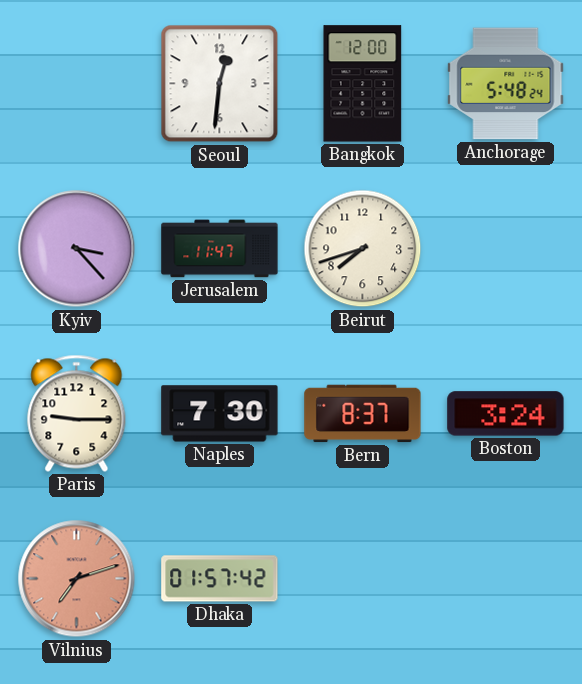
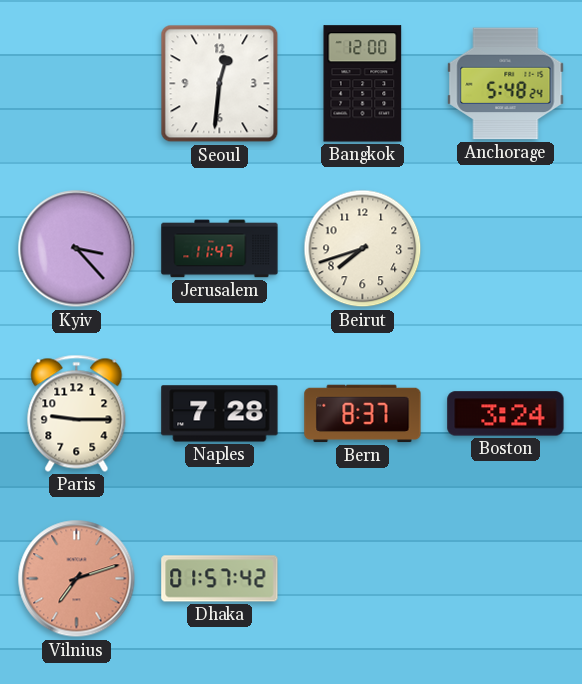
Naples: 7:30 -> 7:28 (220, 414)
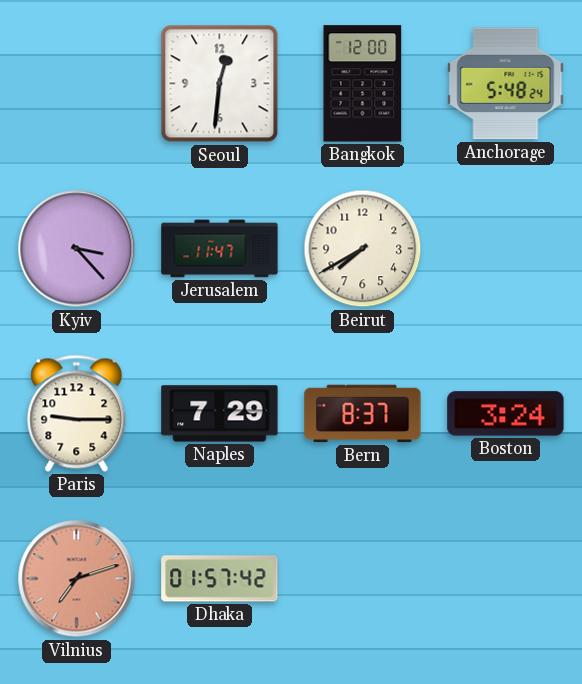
Beirut: 7:42 -> 7:40 (363, 249)
Naples: 7:28 -> 7:29 (220, 414)
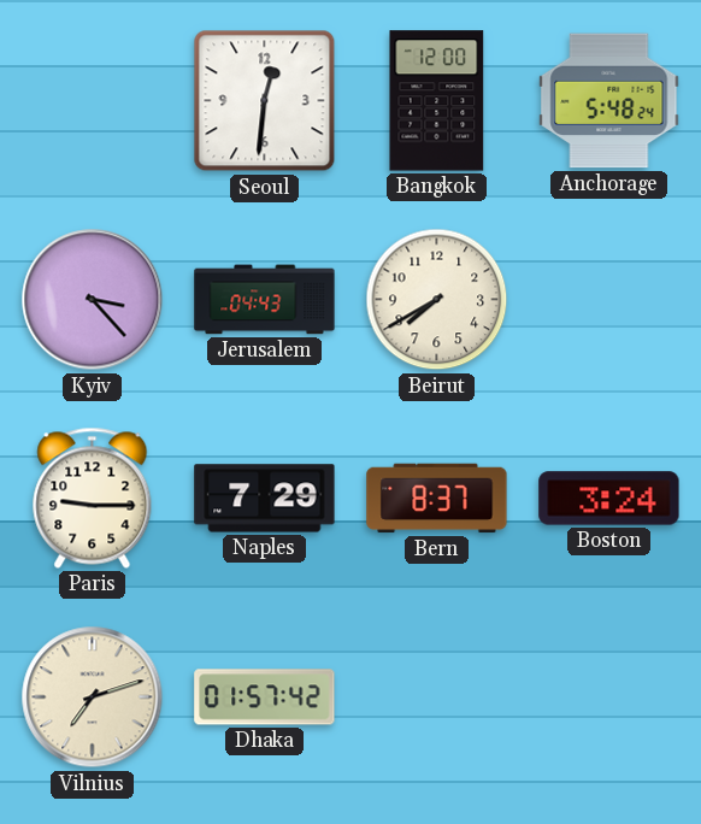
Jerusalem: 11:47 -> 04:43 (265, 300)
Vilnius dial: salmon -> cream (93, 698)
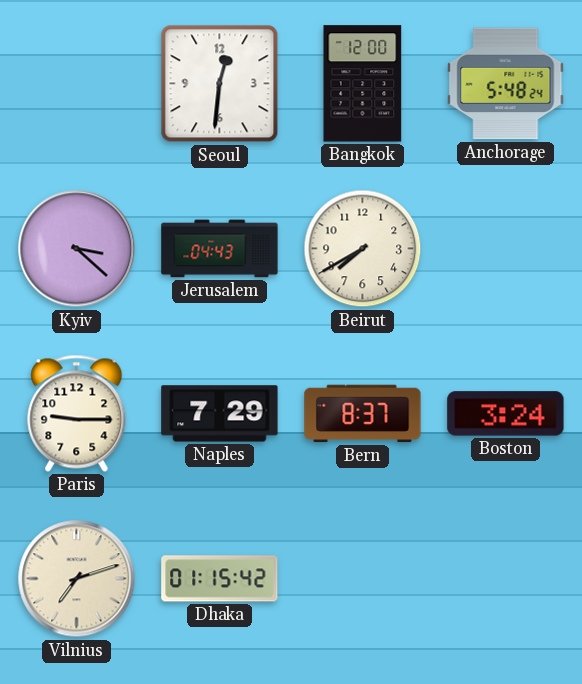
Kyiv: 3:23 -> 3:22 (77, 249)
Dhaka: 01:57 -> 01:15 (220, 579)
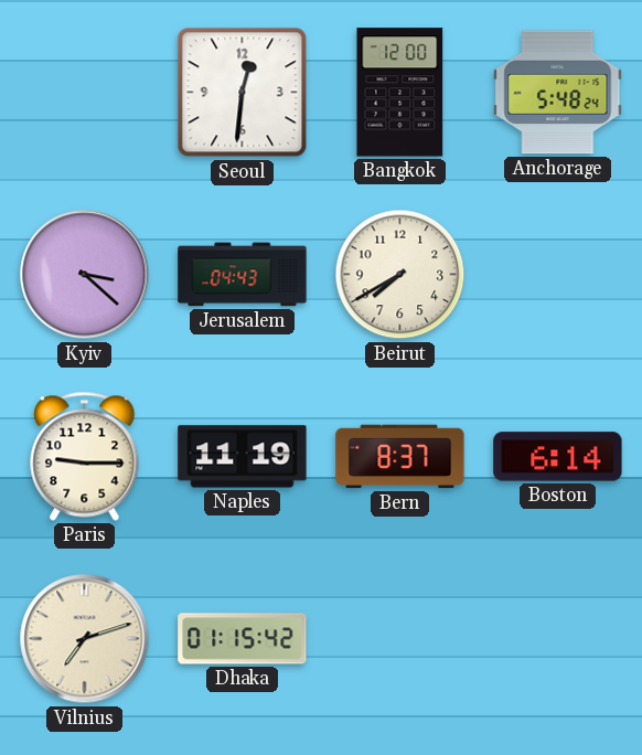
Naples: 7:29 -> 11:19 (243, 457)
Boston: 3:24 -> 6:14 (558, 457)
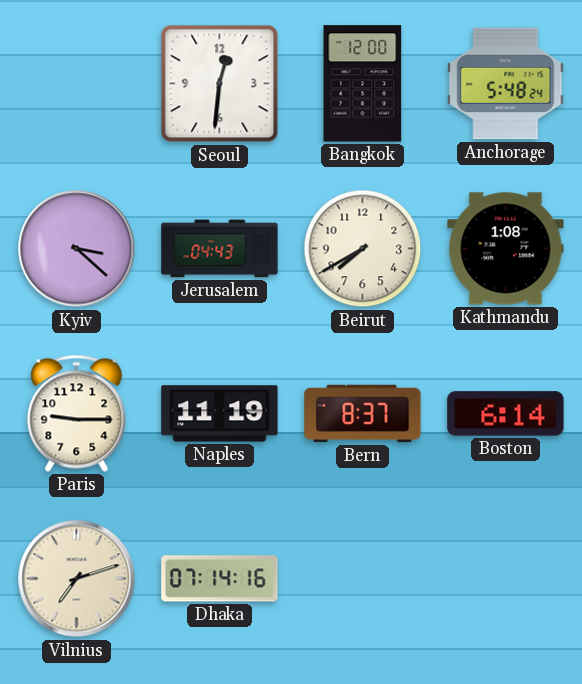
Kathmandu: none -> 1:08 (506, 249)
Dhaka: 01:15 -> 07:14 (220, 579)
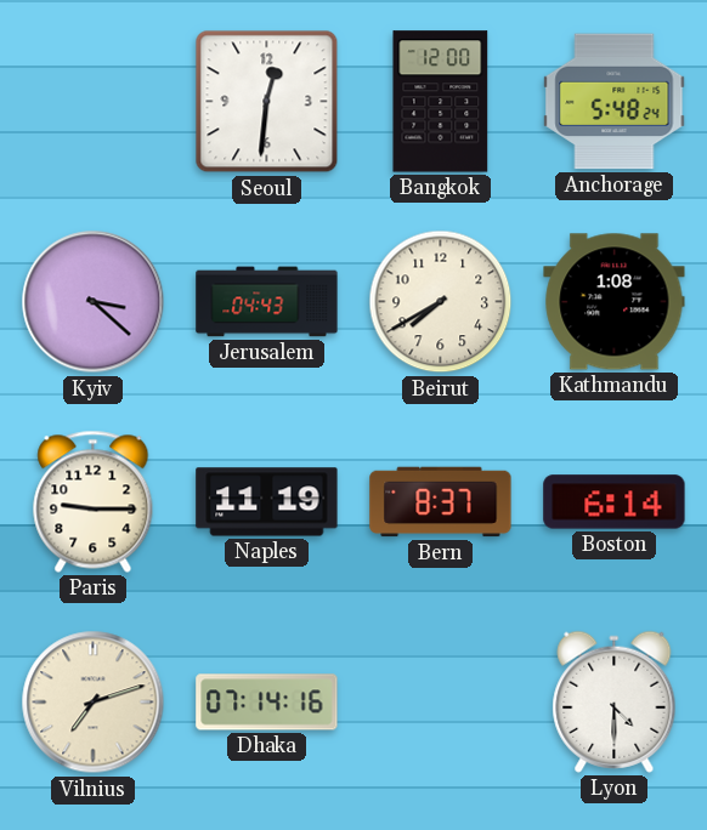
Lyon: none -> 4:30 (615, 701)
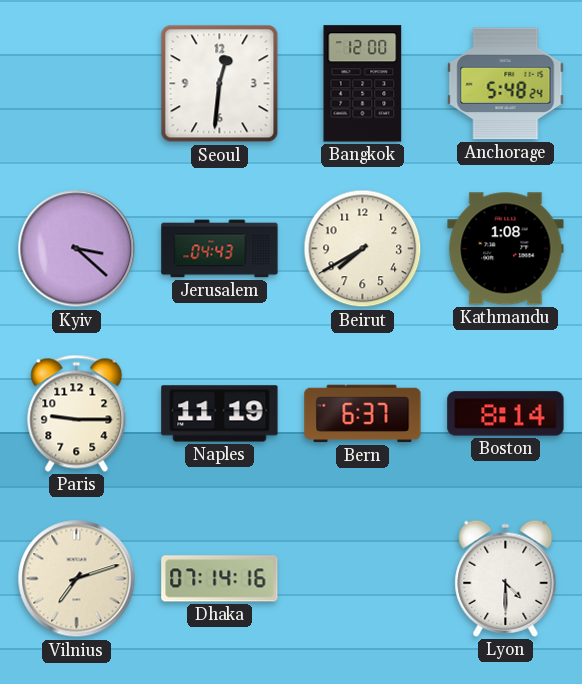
Bern: 8:37 -> 6:37 (363, 414)
Boston: 6:14 -> 8:14 (506, 414)
